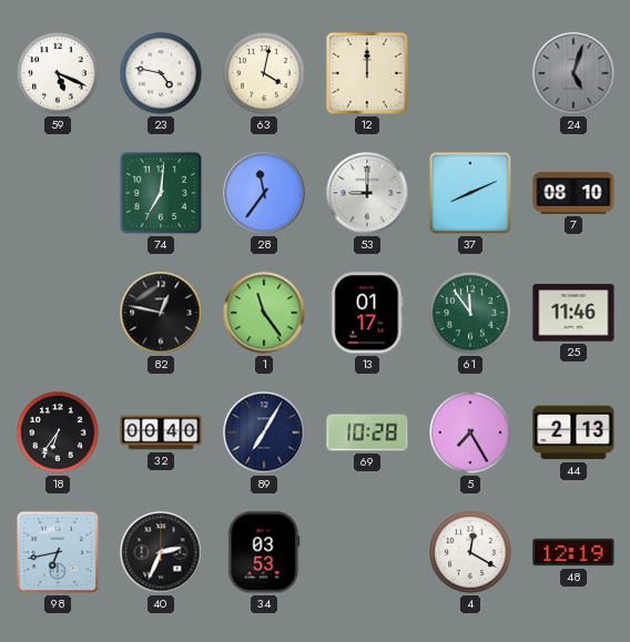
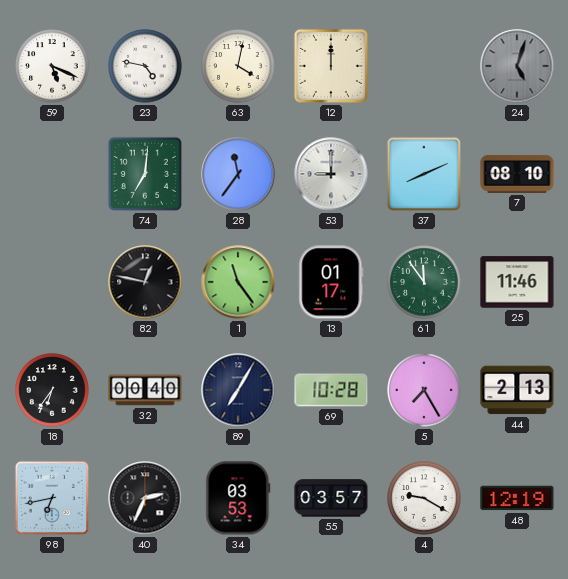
55: none -> 03:57 (331, 498)
4: 12:20 -> 9:20 (424, 498)
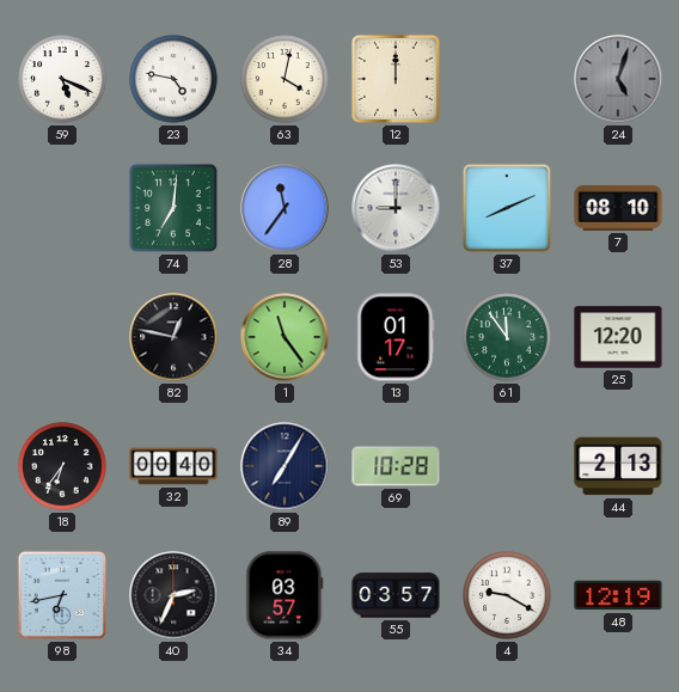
25: 11:46 -> 12:20 (618, 337)
5: 7:25 -> none (424, 390)
34: 03:53 -> 03:57 (285, 595)
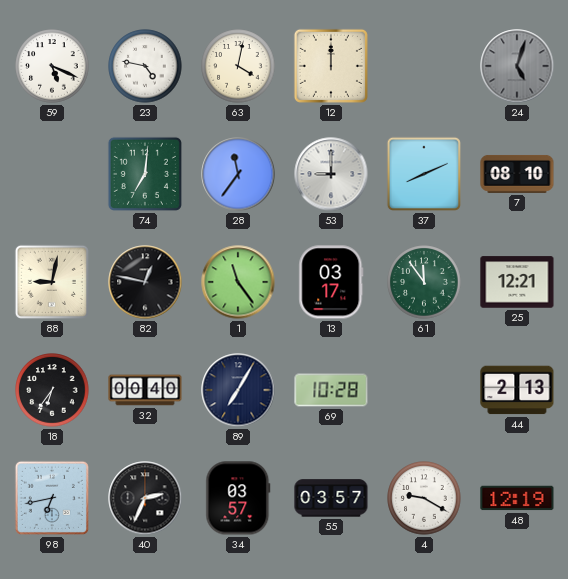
88: none -> 9:02 (52, 282)
13: 01:17 -> 03:17 (331, 282)
25: 12:20 -> 12:21 (517, 282)
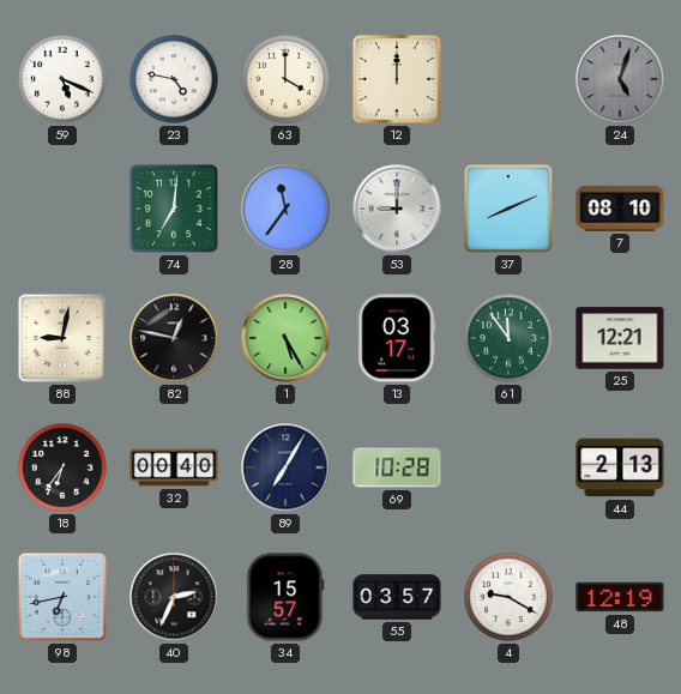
63: 4:02 -> 4:00 (285, 79)
1: 11:24 -> 5:25 (285, 338)
34: 03:57 -> 15:57 (285, 597)
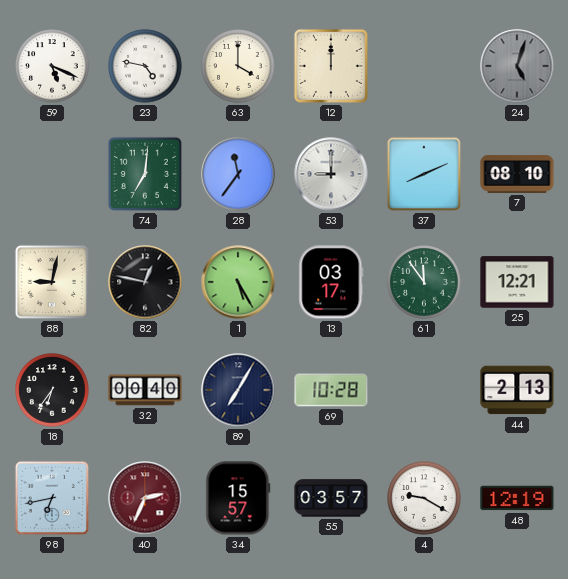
40 dial: black -> burgundy (145, 498)
